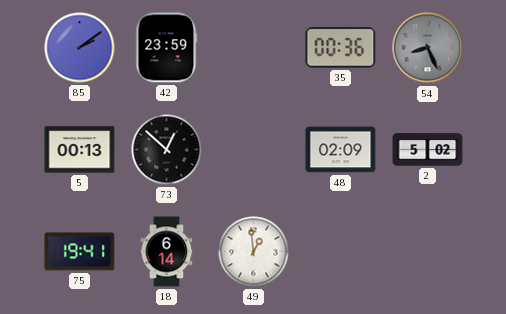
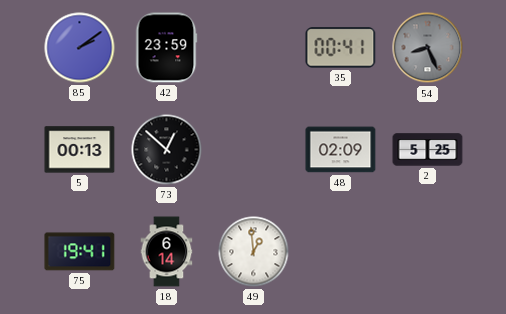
35: 00:36 -> 00:41 (341, 48)
2: 5:02 -> 5:25 (428, 150)
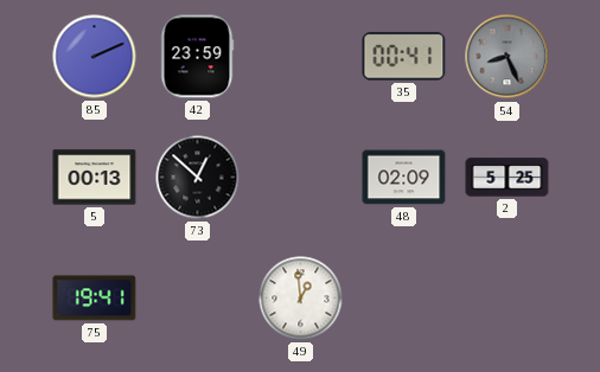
85: 2:09 -> 2:11 (95, 57)
18: 6:14 -> none (167, 252)
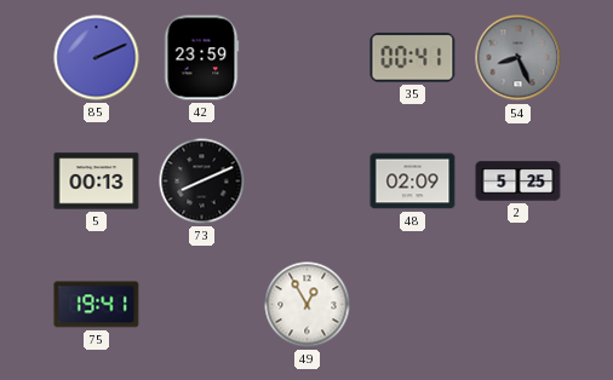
73: 12:52 -> 8:11 (202, 182)
49: 12:59 -> 12:55 (308, 305)
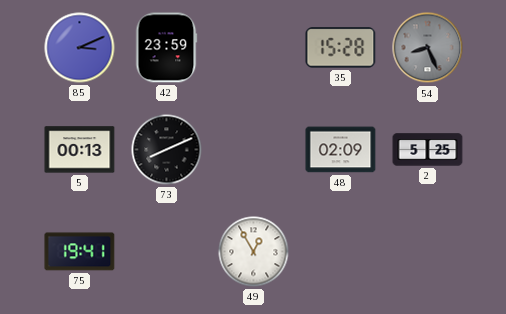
85: 2:11 -> 3:11 (80, 48)
35: 00:41 -> 15:28 (341, 48)
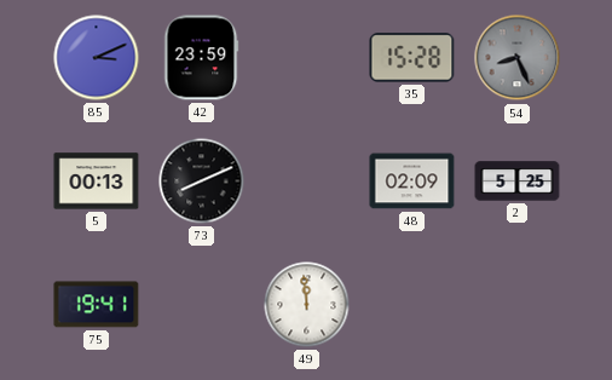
49: 12:55 -> 11:59 (307, 305)
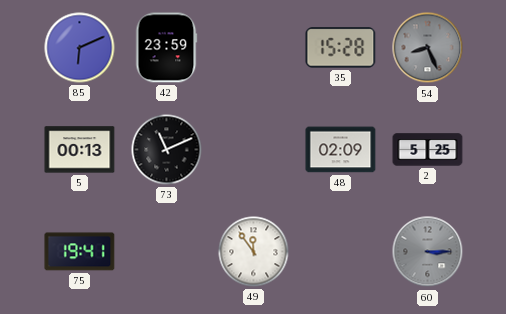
85: 3:11 -> 6:11 (80, 48)
73: 8:11 -> 11:11 (167, 150)
49: 11:59 -> 11:54 (254, 252)
60: none -> 3:15 (428, 252)
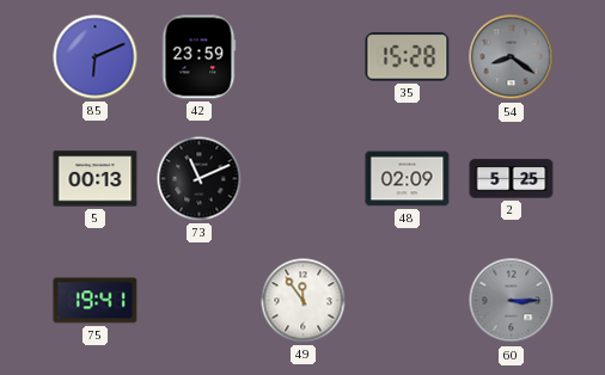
54: 8:26 -> 8:21 (512, 57)
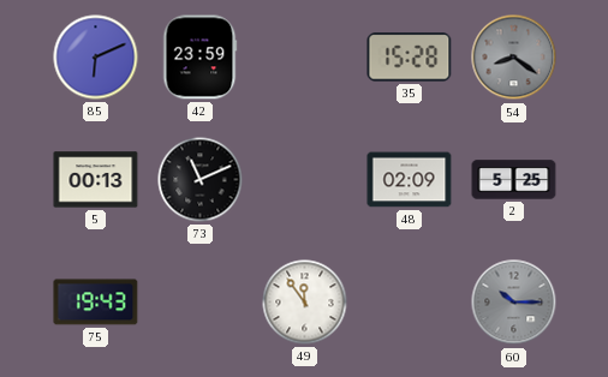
75: 19:41 -> 19:43 (96, 303)
60: 3:15 -> 10:15 (514, 303)
